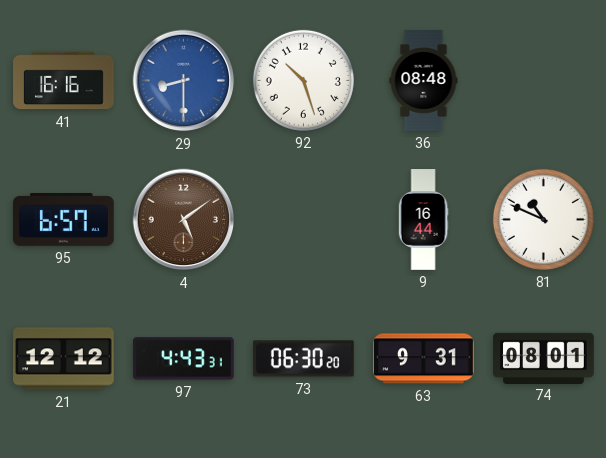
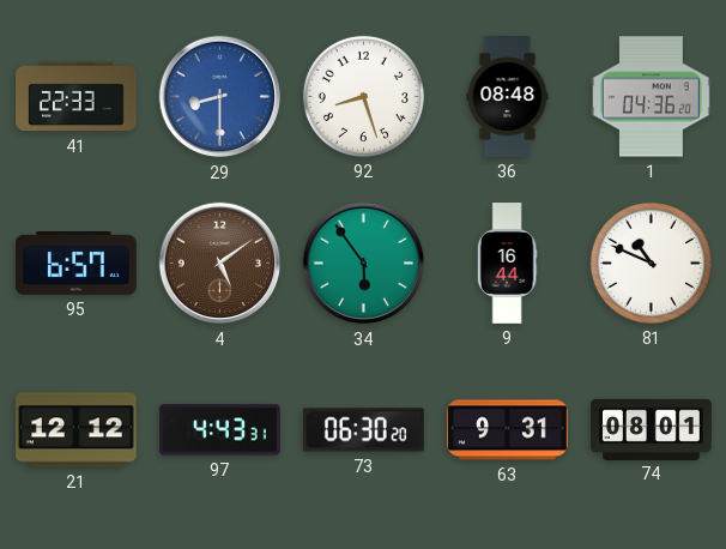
41: 16:16 -> 22:33 (77, 97)
92: 10:27 -> 8:27 (363, 96)
1: none -> 04:36 (652, 97)
34: none -> 5:54 (364, 264)
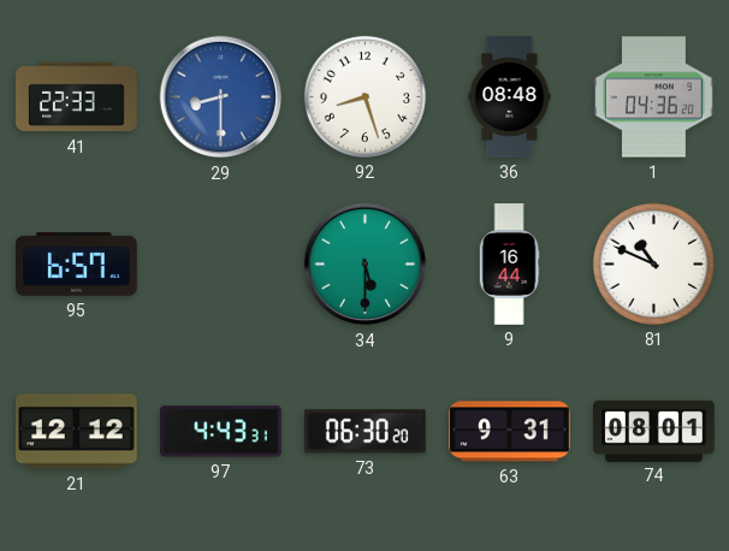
4: 5:09 -> none (220, 264)
34: 5:54 -> 5:30 (366, 265)
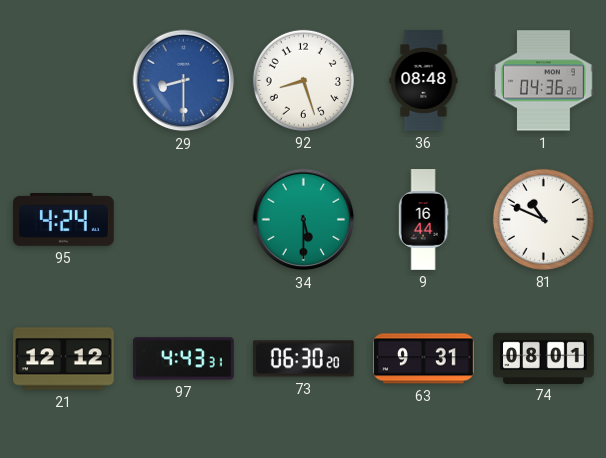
41: 22:33 -> none (77, 97)
95: 6:57 -> 4:24 (64, 220)
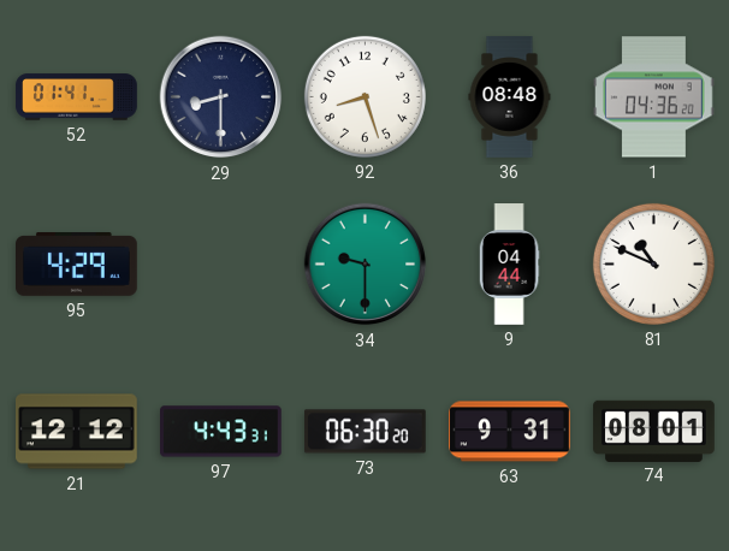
52: none -> 01:41 (77, 97)
29 dial: blue -> navy (221, 97)
95: 4:24 -> 4:29 (77, 265)
34: 5:30 -> 9:30 (366, 265)
9: 16:44 -> 04:44 (509, 265)
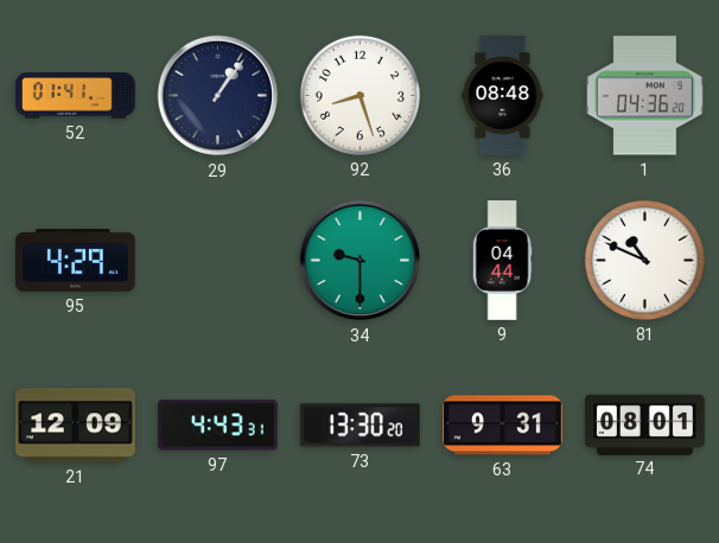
29: 8:30 -> 1:06 (218, 96)
21: 12:12 -> 12:09 (76, 426)
73: 06:30 -> 13:30 (359, 426)
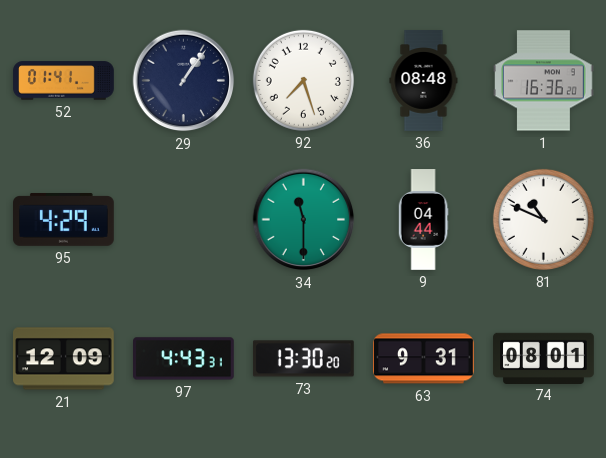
92: 8:27 -> 7:27 (303, 80)
1: 04:36 -> 16:36 (544, 81)
34: 9:30 -> 11:30 (304, 220)
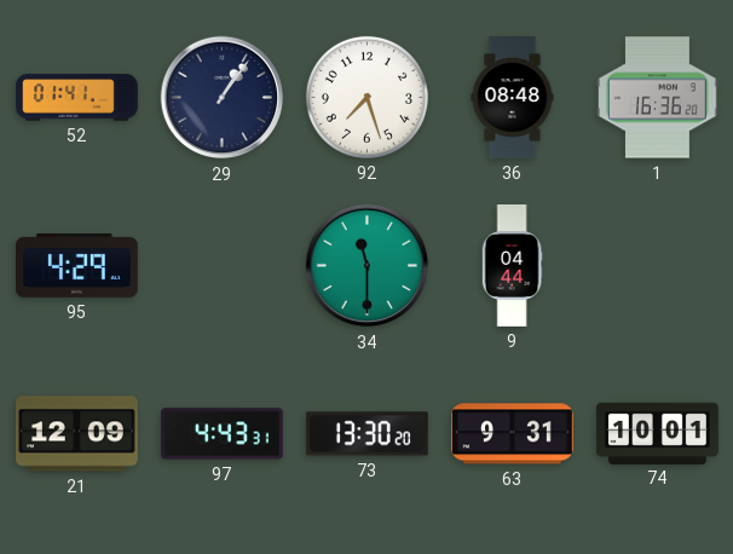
81: 10:49 -> none (543, 219)
74: 08:01 -> 10:01 (658, 433)
